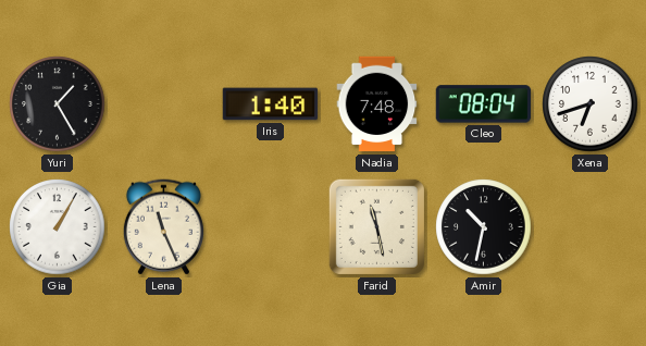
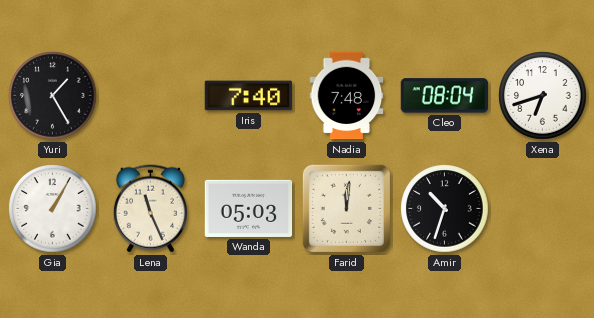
Iris: 1:40 -> 7:40 (249, 96)
Wanda: none -> 05:03 (249, 208)
Farid: 11:28 -> 12:01 (346, 208)
Amir: 10:32 -> 10:33 (445, 209)
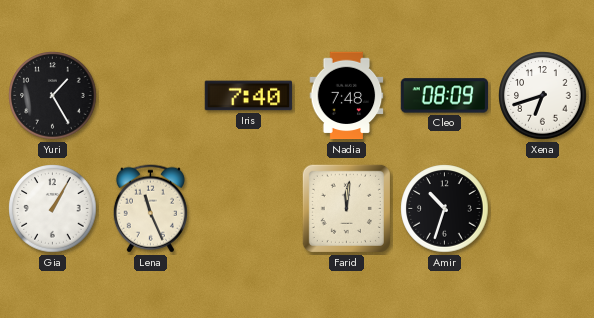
Cleo: 08:04 -> 08:09 (444, 96)
Wanda: 05:03 -> none (249, 208)
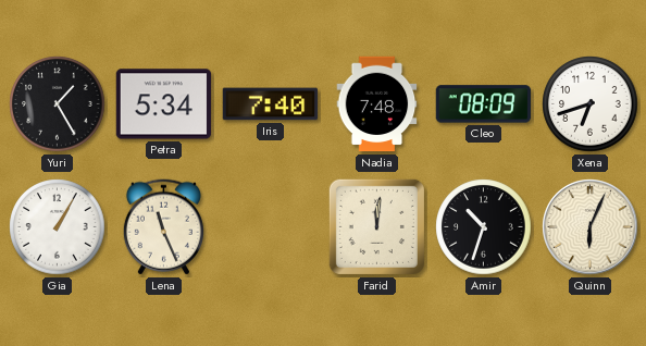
Petra: none -> 5:34 (164, 104)
Quinn: none -> 6:04 (591, 227)
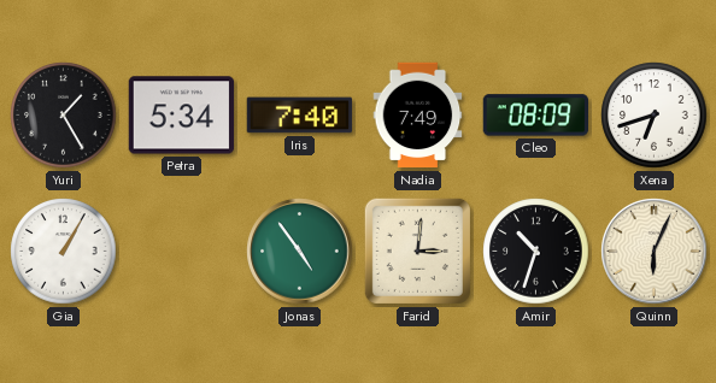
Nadia: 7:48 -> 7:49 (418, 116)
Lena: 11:26 -> none (163, 227)
Jonas: none -> 4:54 (300, 252)
Farid: 12:01 -> 3:01 (417, 251)
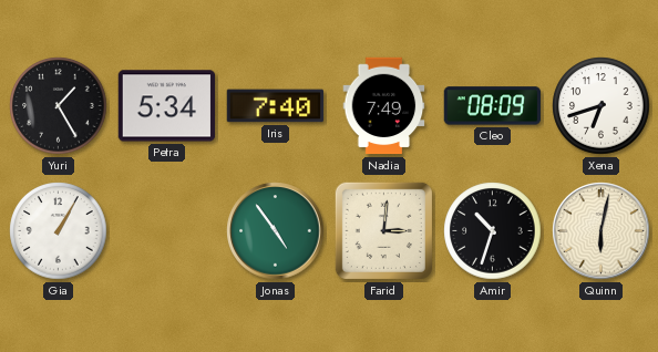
Quinn: 6:04 -> 6:02 (602, 231)
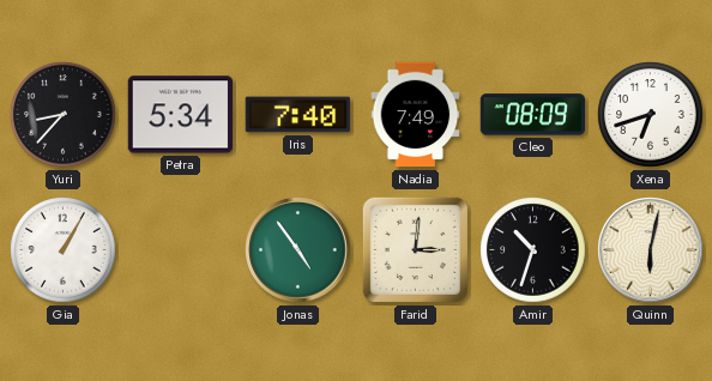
Yuri: 1:25 -> 8:37 (64, 115)
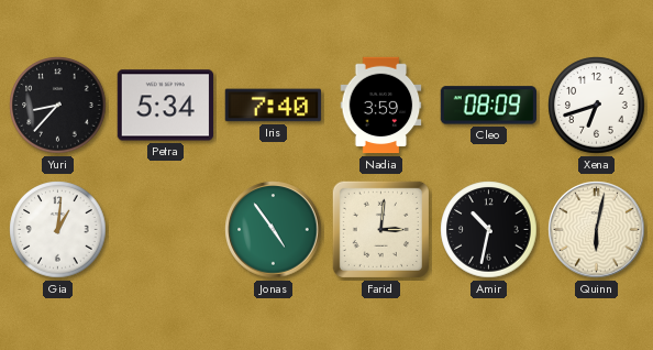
Nadia: 7:49 -> 3:59 (381, 106)
Gia: 1:05 -> 1:01 (58, 230)
Amir: 10:33 -> 10:32 (489, 230)
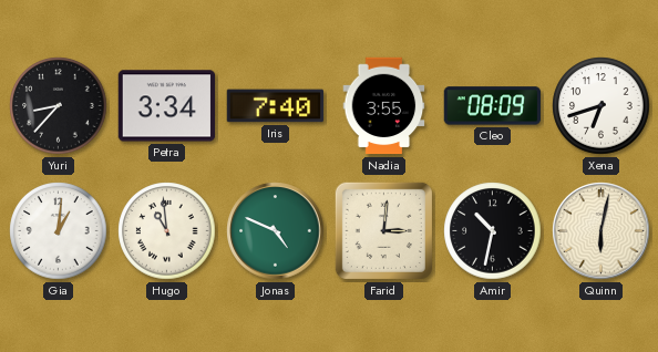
Petra: 5:34 -> 3:34 (167, 106)
Nadia: 3:59 -> 3:55 (384, 106)
Hugo: none -> 10:59 (167, 231)
Jonas: 4:54 -> 4:49 (276, 231)
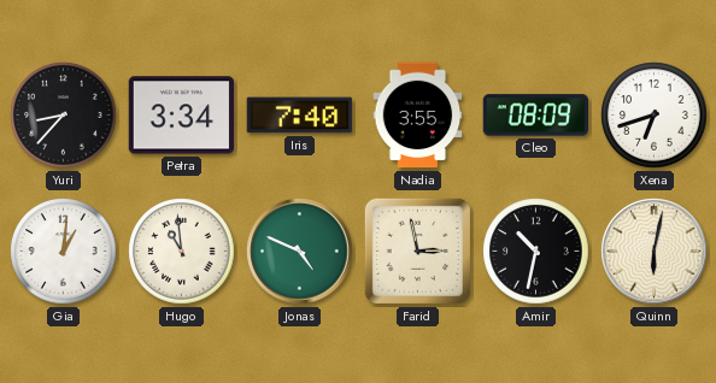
Farid: 3:01 -> 2:58 (417, 251)
